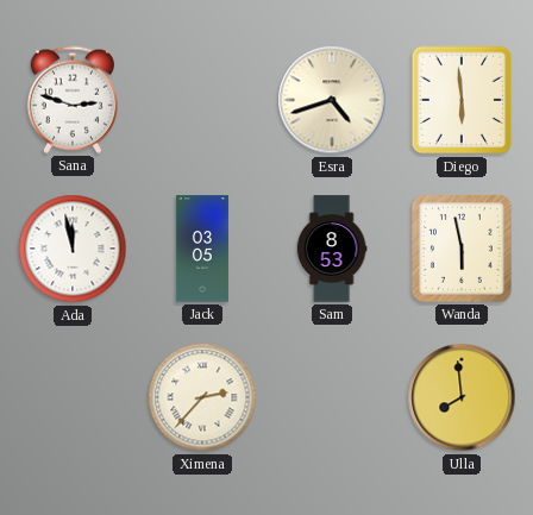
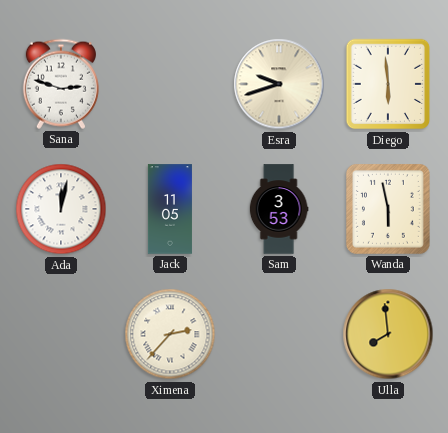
Esra: 4:42 -> 9:42 (279, 84)
Ada: 11:58 -> 12:02 (61, 209)
Jack: 03:05 -> 11:05 (170, 209)
Sam: 8:53 -> 3:53 (279, 209)
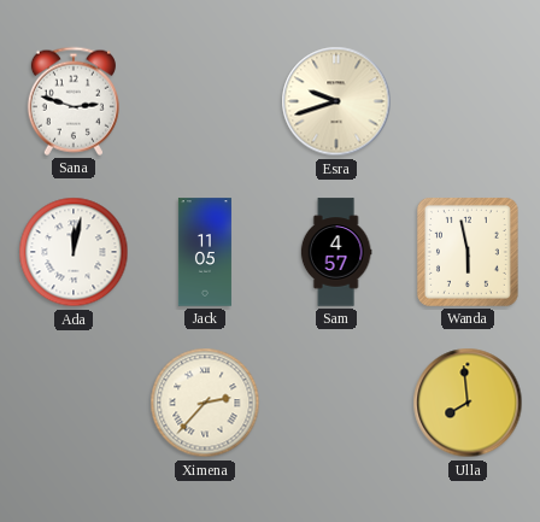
Diego: 5:59 -> none (388, 84)
Sam: 3:53 -> 4:57 (336, 252)
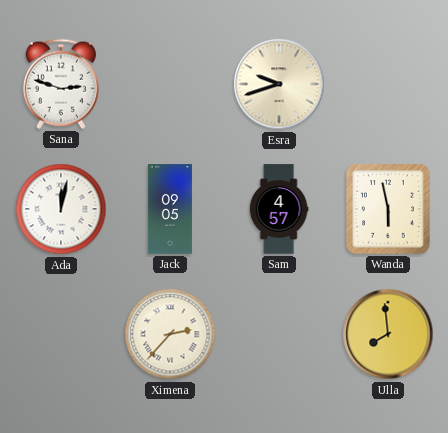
Jack: 11:05 -> 09:05 (170, 209)
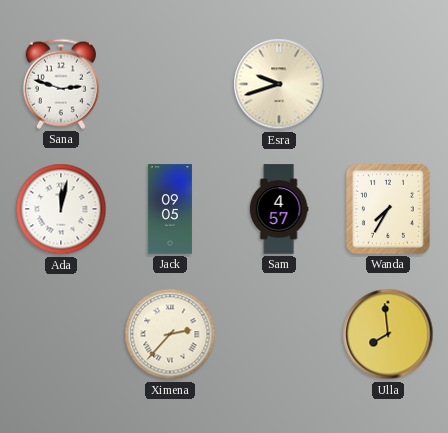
Wanda: 5:58 -> 7:35 (388, 209)
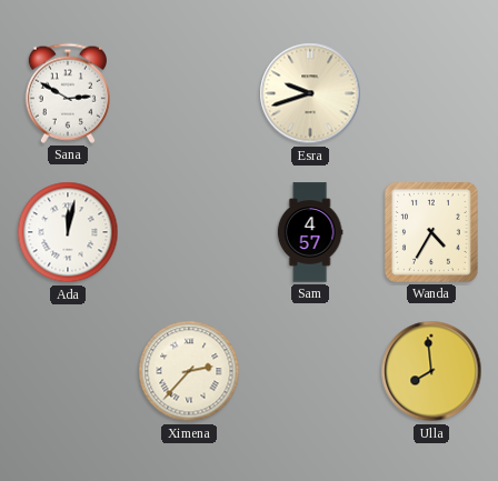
Sana: 2:48 -> 2:50 (68, 93)
Jack: 09:05 -> none (170, 209)
Wanda: 7:35 -> 4:35 (431, 232)
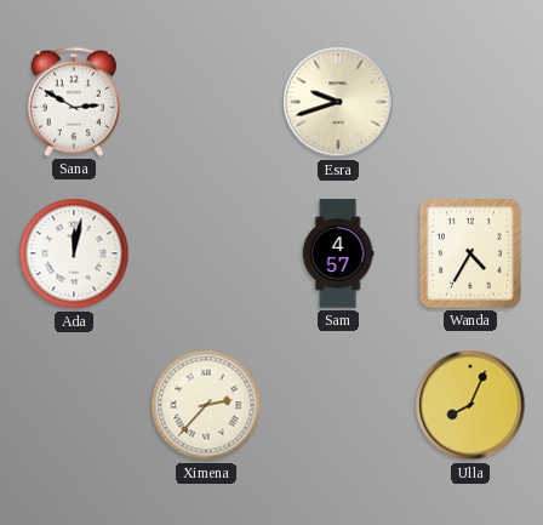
Ulla: 7:59 -> 8:04 (470, 405)
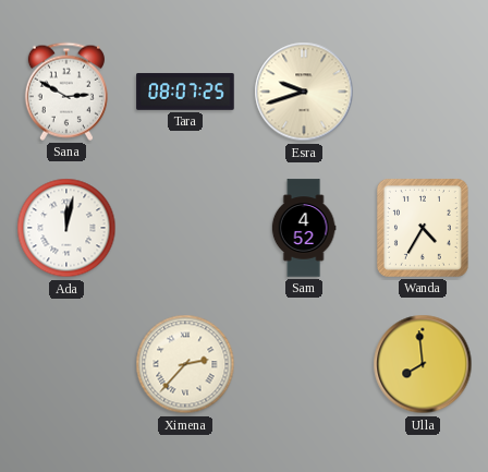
Tara: none -> 08:07 (185, 92)
Sam: 4:57 -> 4:52 (304, 228)
Ulla: 8:04 -> 7:59 (423, 364)
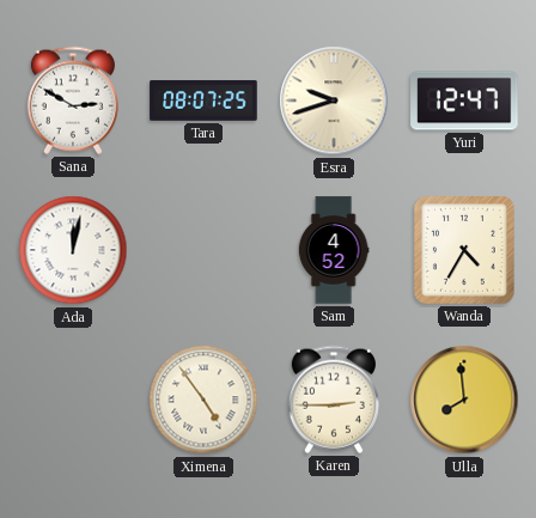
Yuri: none -> 12:47 (464, 100)
Ximena: 2:37 -> 4:54 (203, 400)
Karen: none -> 2:45 (334, 400)
